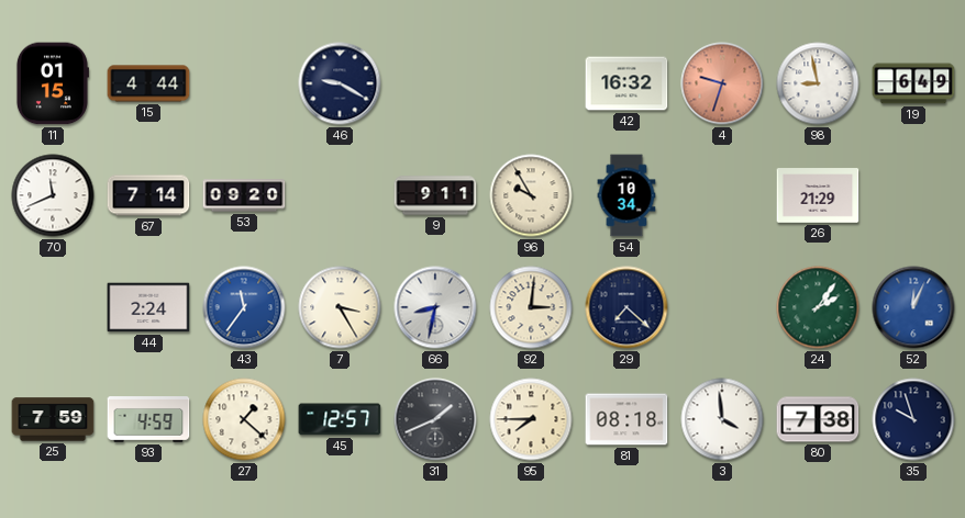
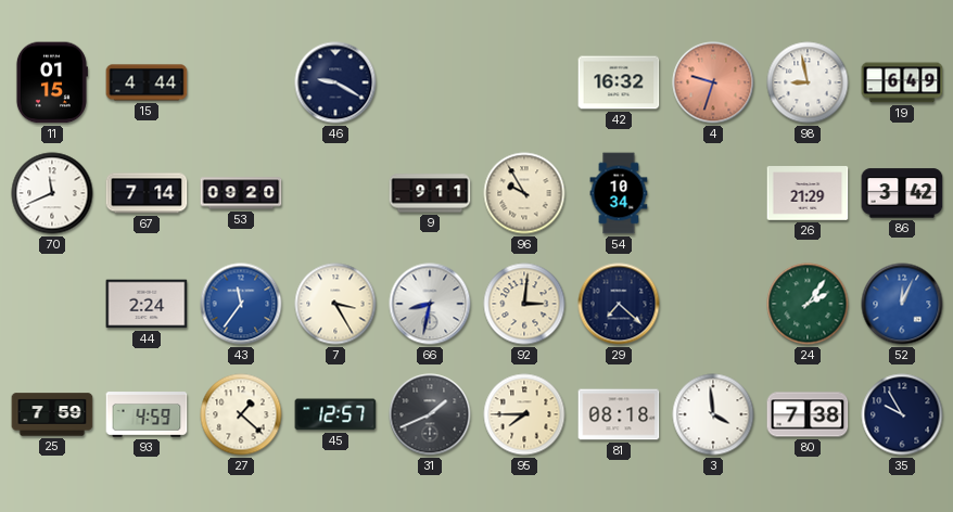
86: none -> 3:42 (902, 193)
35: 9:57 -> 9:55 (902, 414)
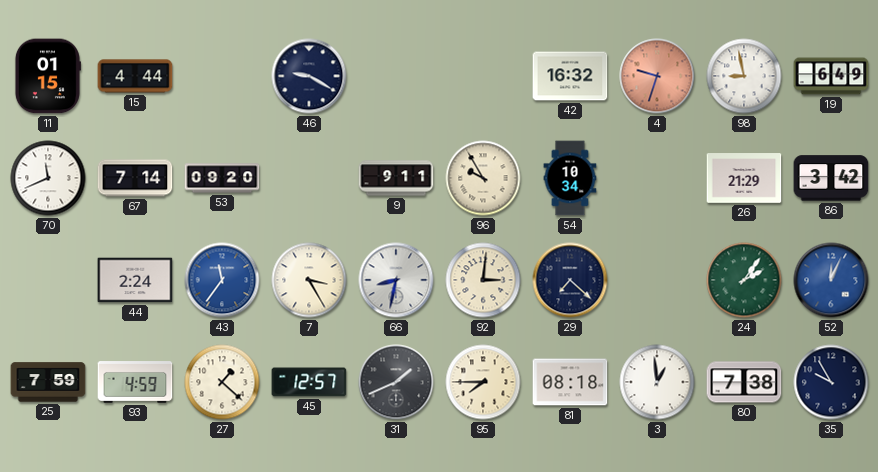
3: 3:59 -> 12:59 (657, 382)
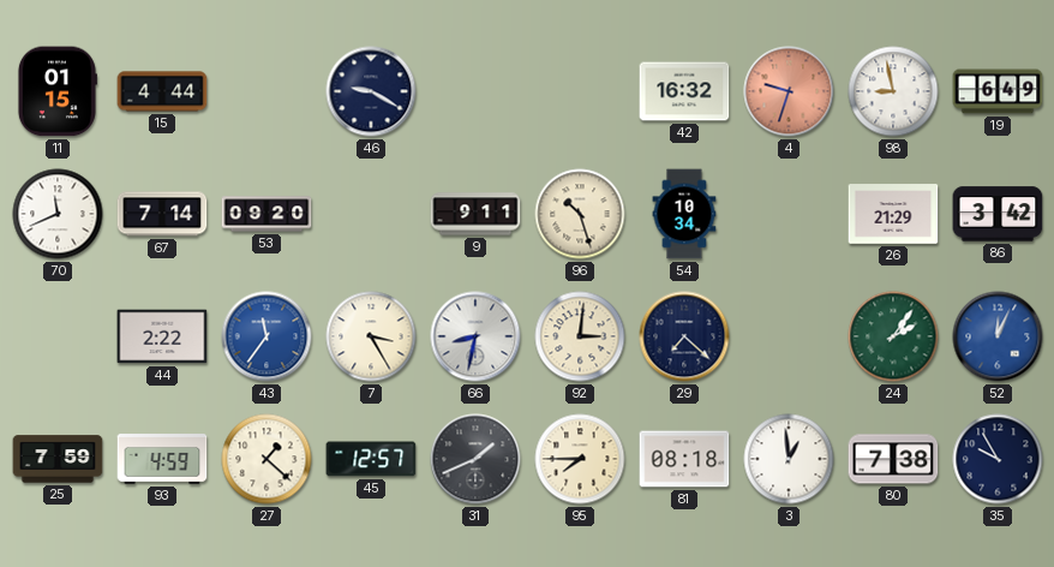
96: 9:55 -> 10:27 (580, 214)
44: 2:24 -> 2:22 (162, 336)
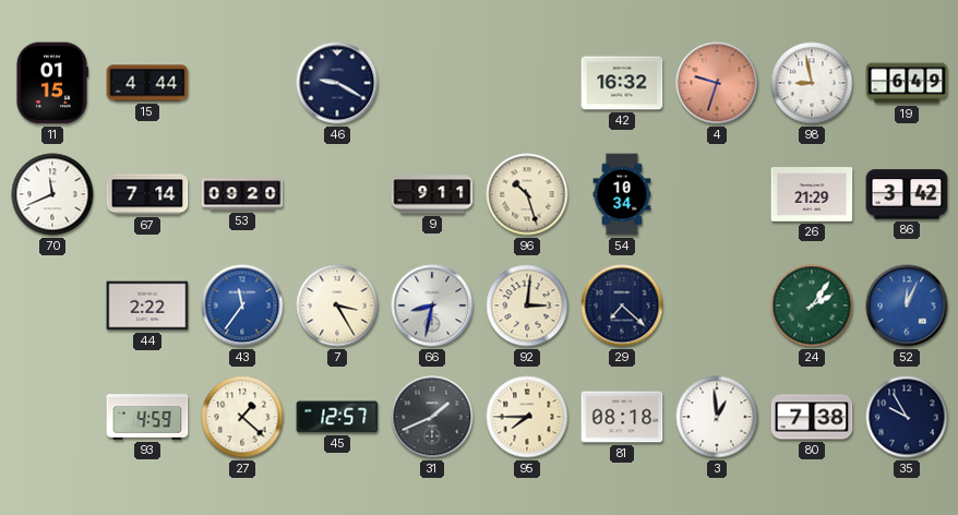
25: 7:59 -> none (58, 459)
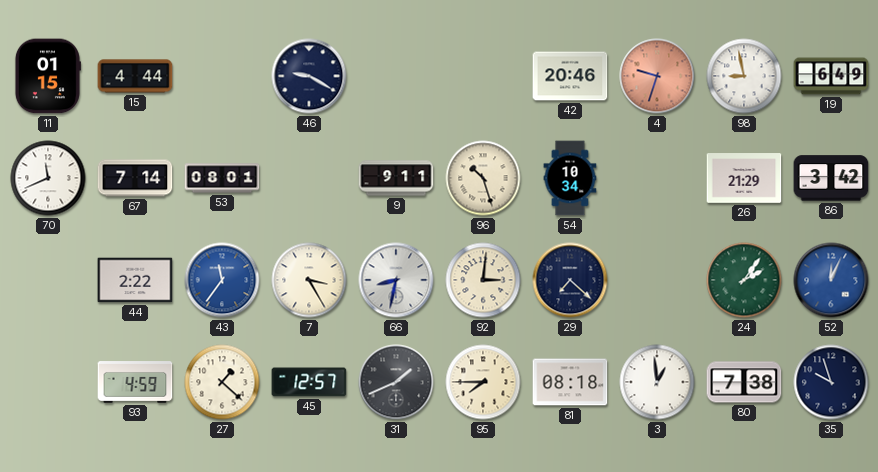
42: 16:32 -> 20:46 (570, 76)
53: 09:20 -> 08:01 (222, 178)
35: 9:55 -> 9:57 (831, 382)
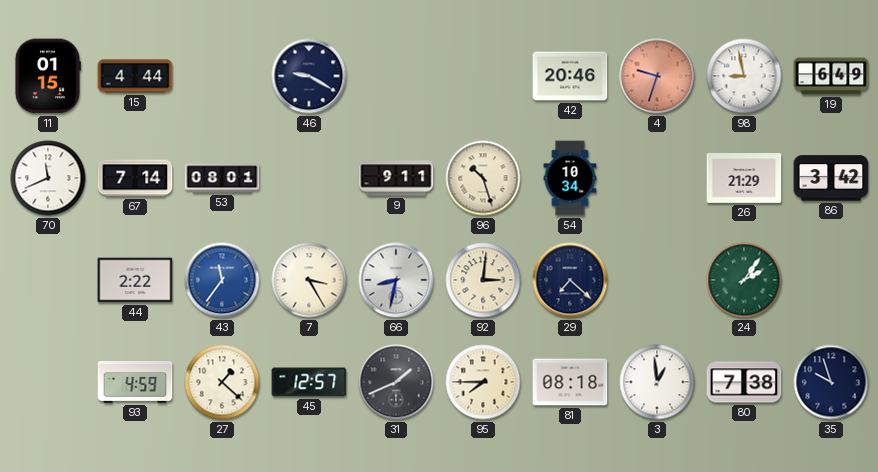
52: 12:04 -> none (831, 280)
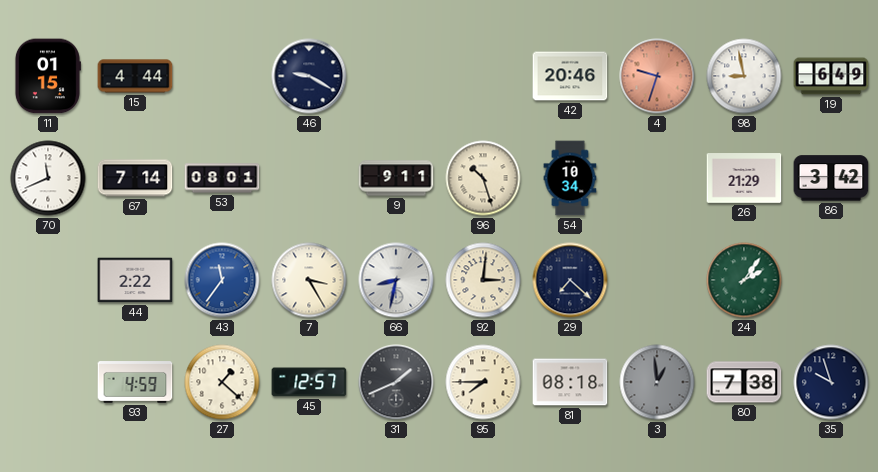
3 dial: white -> grey (657, 382)
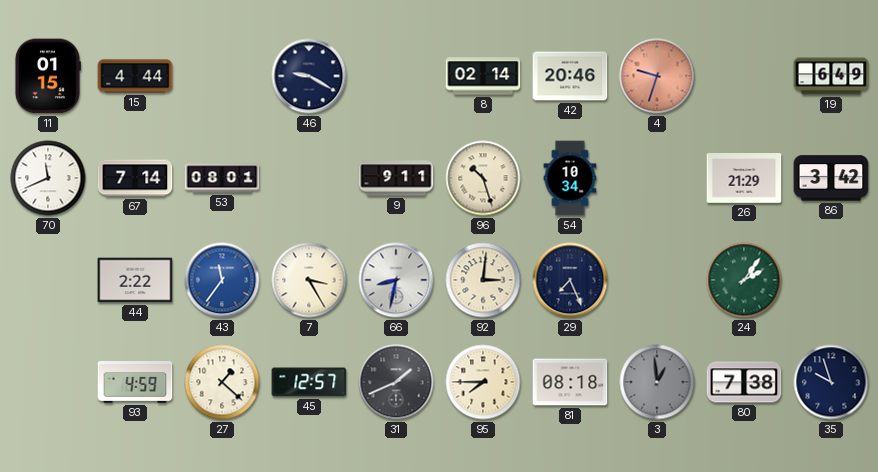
8: none -> 02:14 (483, 76)
98: 8:58 -> none (744, 76)
29: 7:22 -> 7:26 (570, 280)
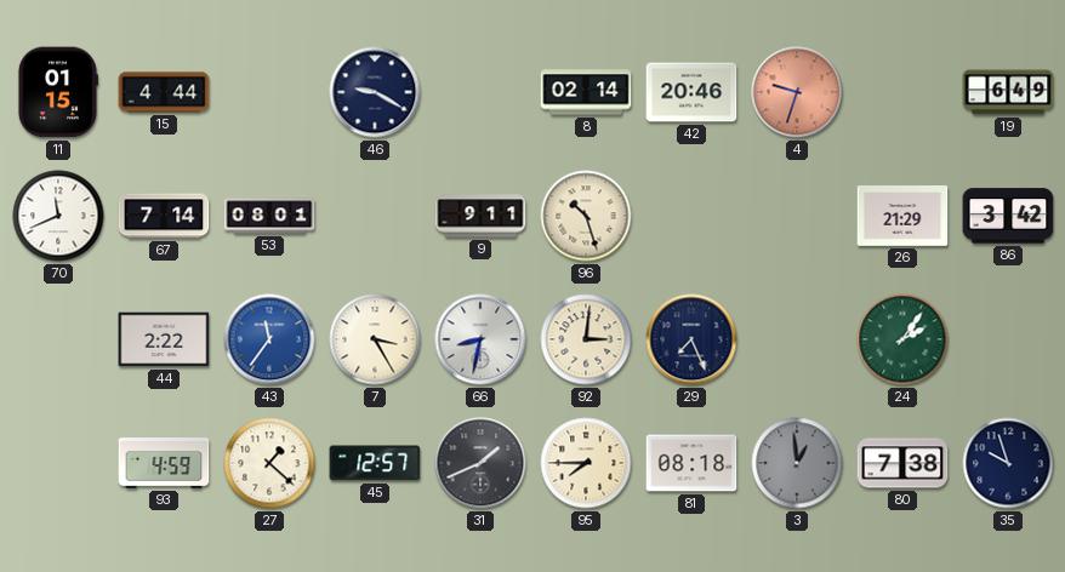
54: 10:34 -> none (570, 178)
